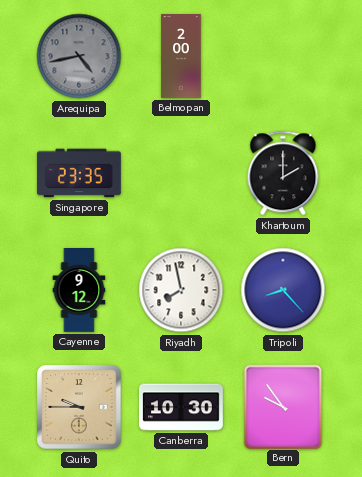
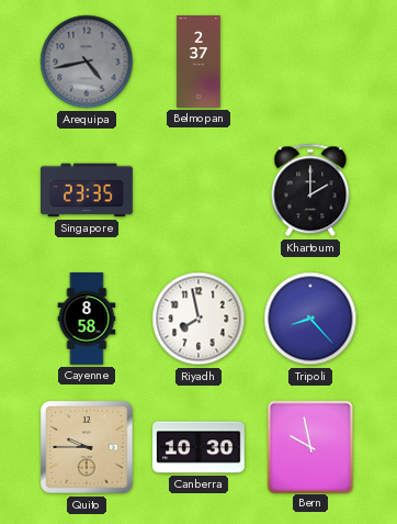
Belmopan: 2:00 -> 2:37 (198, 63)
Cayenne: 9:12 -> 8:58 (87, 320)
Bern: 9:54 -> 9:58 (309, 446)
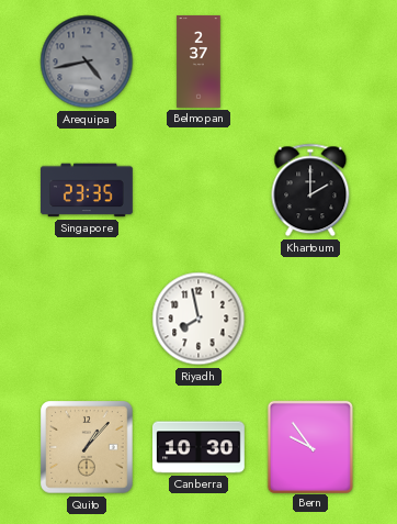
Cayenne: 8:58 -> none (87, 320)
Tripoli: 8:23 -> none (310, 319)
Quito: 9:45 -> 1:07 (87, 447)
Bern: 9:58 -> 9:54 (309, 446)
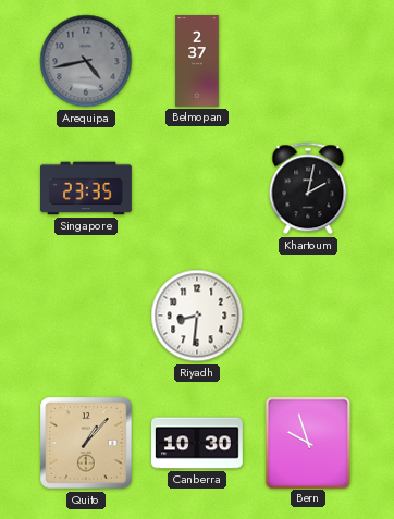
Khartoum: 2:00 -> 2:02 (308, 188)
Riyadh: 7:58 -> 8:31 (197, 316)
Bern: 9:54 -> 9:57 (307, 442)
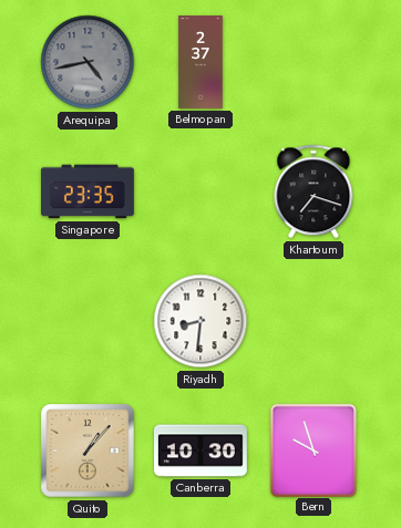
Khartoum: 2:02 -> 7:18 (313, 191)
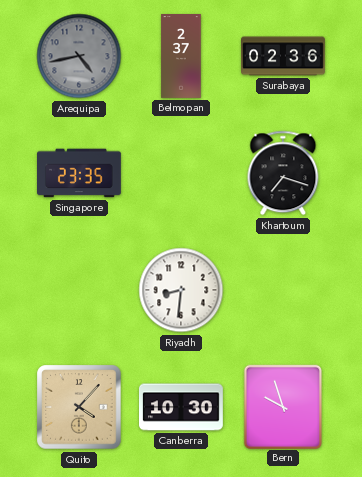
Surabaya: none -> 02:36 (284, 56)
Quito: 1:07 -> 4:07 (79, 407)
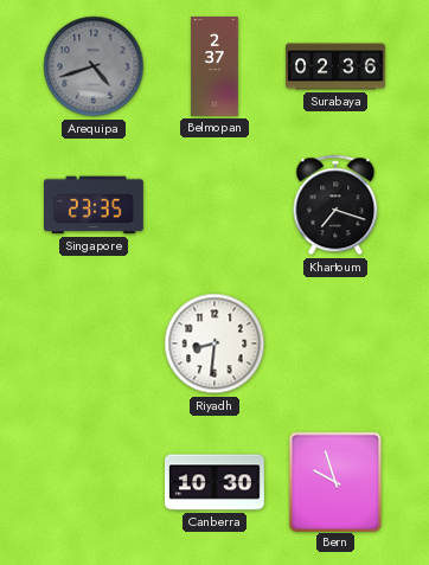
Arequipa: 4:43 -> 4:42 (94, 66)
Quito: 4:07 -> none (79, 407)
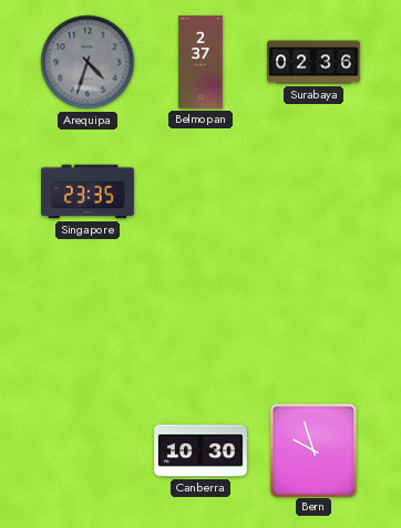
Arequipa: 4:42 -> 4:33 (88, 62)
Khartoum: 7:18 -> none (335, 205)
Riyadh: 8:31 -> none (214, 344)
